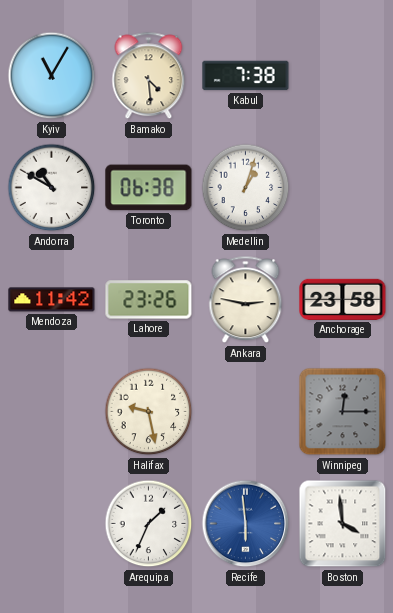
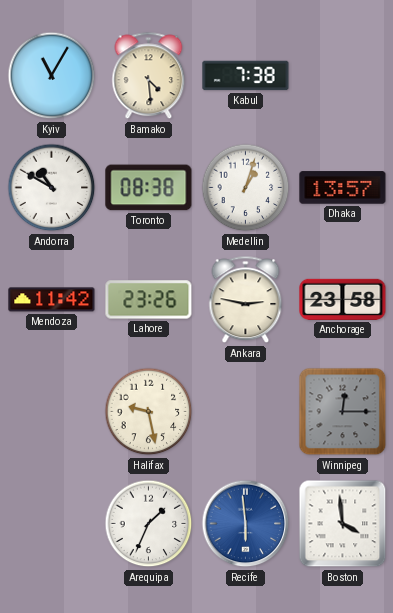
Toronto: 06:38 -> 08:38 (149, 188)
Dhaka: none -> 13:57 (343, 188)
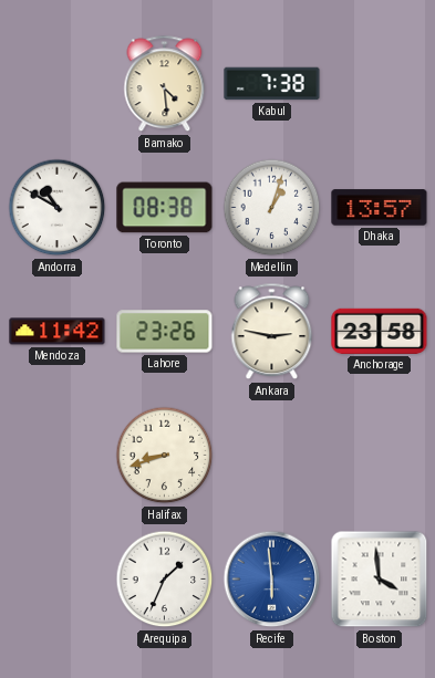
Kyiv: 11:05 -> none (52, 76)
Halifax: 9:28 -> 8:42 (165, 456)
Winnipeg: 12:15 -> none (343, 412)
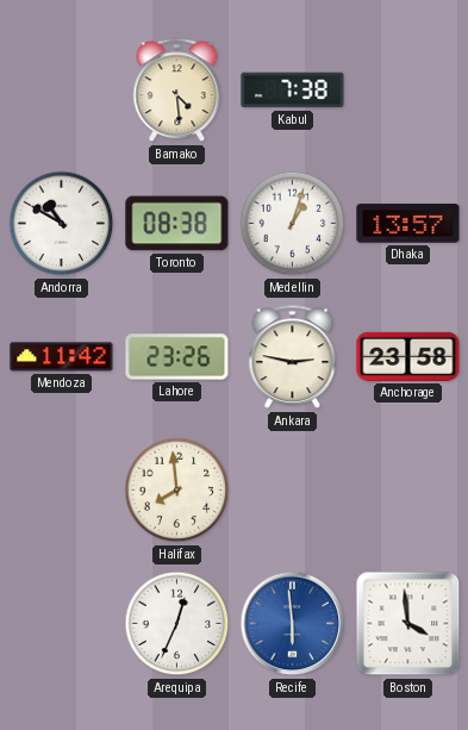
Halifax: 8:42 -> 7:59 (177, 491)
Arequipa: 1:34 -> 12:34 (177, 624)
